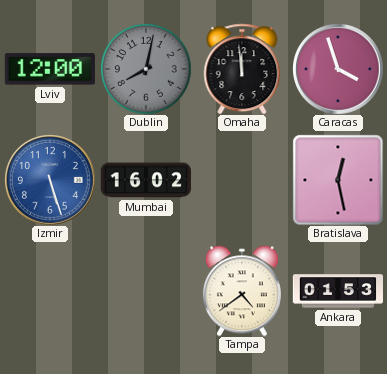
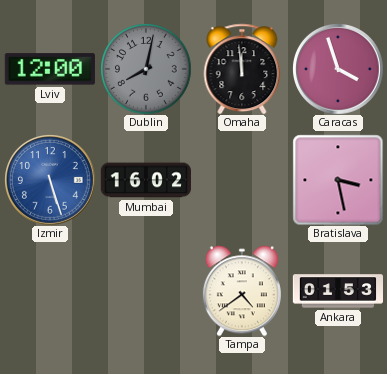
Bratislava: 12:28 -> 3:28 (338, 180)
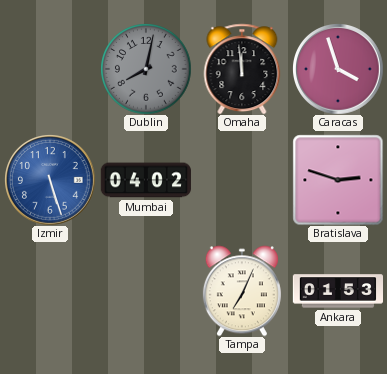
Lviv: 12:00 -> none (50, 69)
Mumbai: 16:02 -> 04:02 (146, 180)
Bratislava: 3:28 -> 2:48 (338, 180)
Tampa: 4:39 -> 7:04 (242, 291)
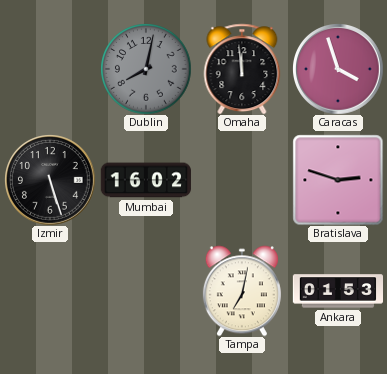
Izmir dial: blue -> black (50, 180)
Mumbai: 04:02 -> 16:02 (146, 180)
Tampa: 7:04 -> 7:02 (242, 291)
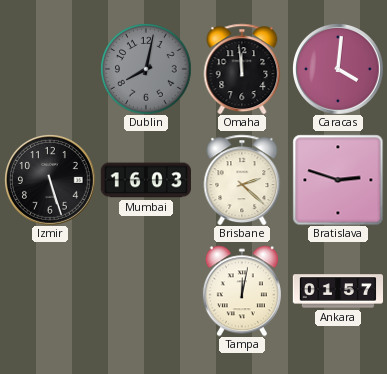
Caracas: 3:57 -> 4:01 (338, 69)
Mumbai: 16:02 -> 16:03 (146, 180)
Brisbane: none -> 2:22 (242, 180)
Tampa: 7:02 -> 12:02 (242, 291)
Ankara: 01:53 -> 01:57 (337, 291)
